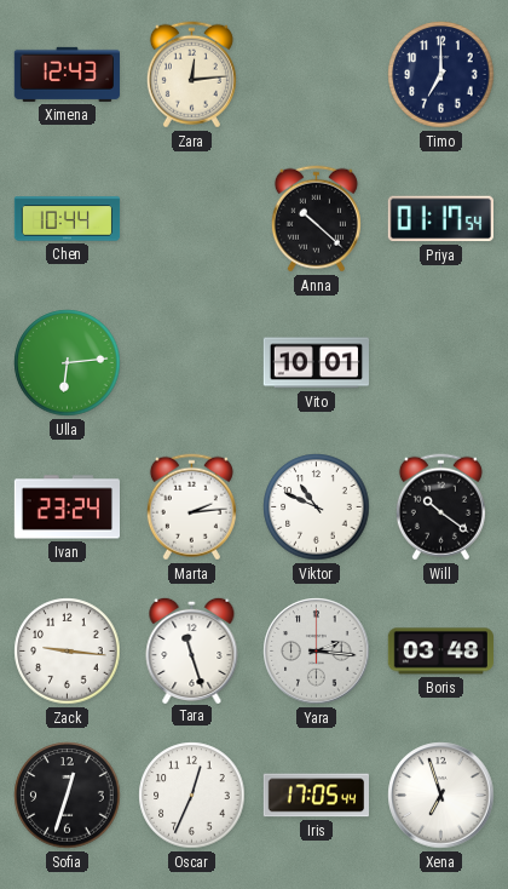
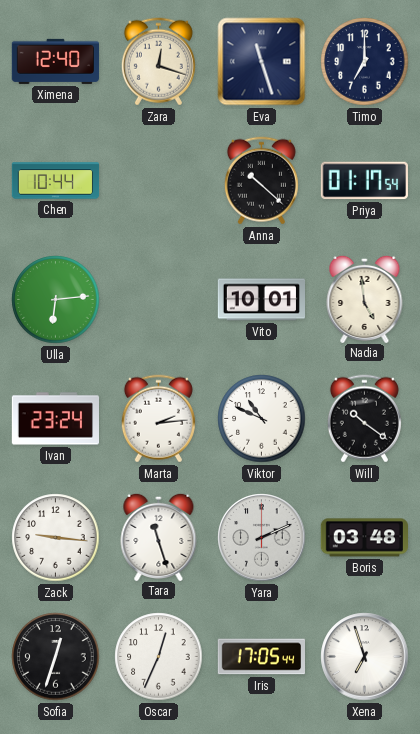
Ximena: 12:43 -> 12:40 (55, 61)
Zara: 12:14 -> 12:18 (158, 62)
Eva: none -> 11:27 (262, 62)
Nadia: none -> 4:59 (365, 298)
Yara: 2:16 -> 2:11 (262, 538)
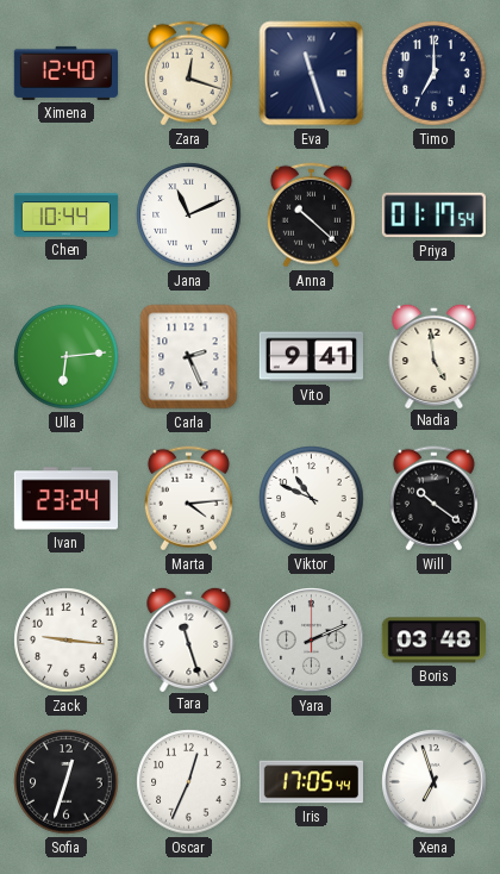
Jana: none -> 11:11 (189, 216)
Carla: none -> 2:26 (189, 357)
Vito: 10:01 -> 9:41 (311, 357)
Marta: 2:14 -> 4:14 (188, 499)
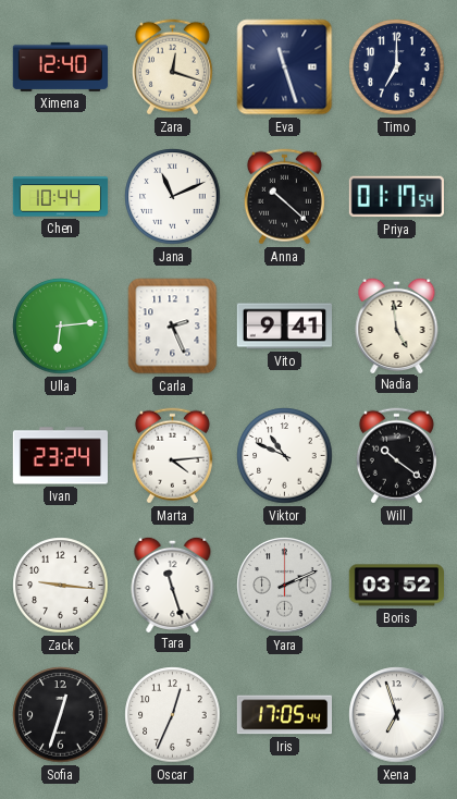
Boris: 03:48 -> 03:52 (396, 586)
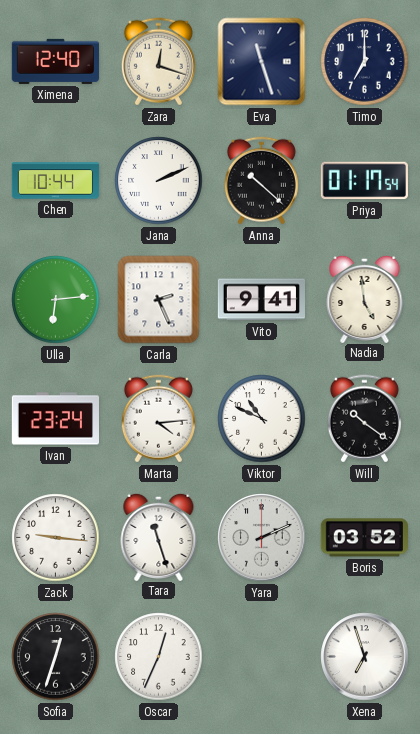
Jana: 11:11 -> 2:11 (159, 181)
Iris: 17:05 -> none (284, 715)
